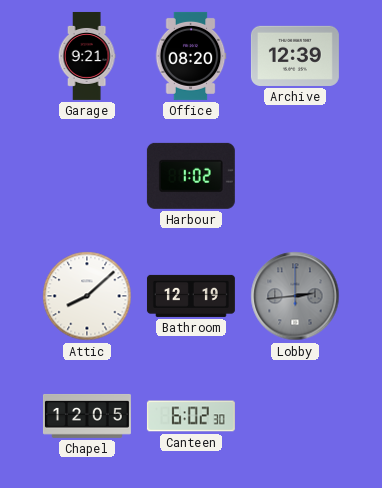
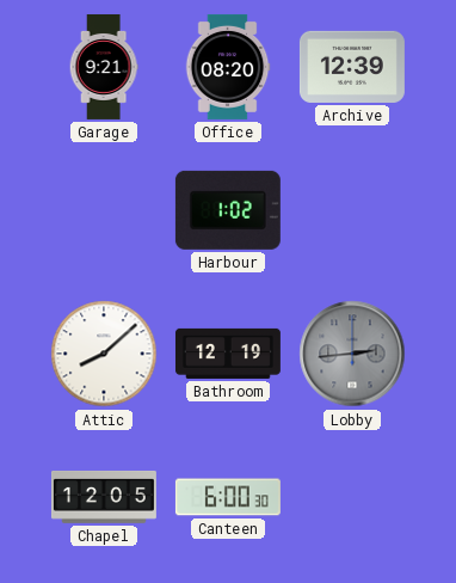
Canteen: 6:02 -> 6:00 (228, 497)
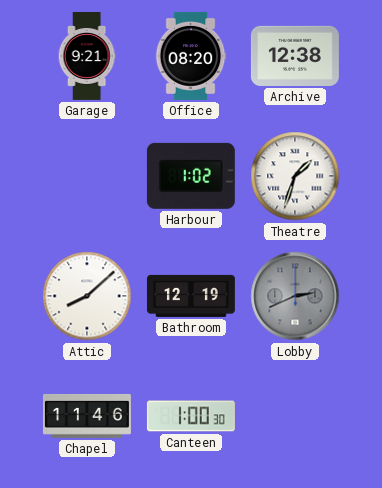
Archive: 12:39 -> 12:38 (295, 56)
Theatre: none -> 1:33 (295, 176)
Lobby: 2:44 -> 2:41 (295, 296)
Chapel: 12:05 -> 11:46 (87, 416)
Canteen: 6:00 -> 1:00 (191, 416)
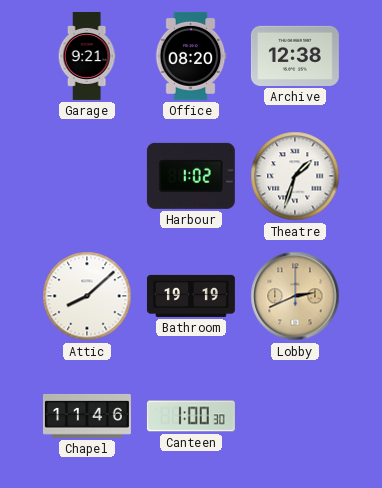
Bathroom: 12:19 -> 19:19 (191, 296)
Lobby dial: grey -> champagne (295, 296)
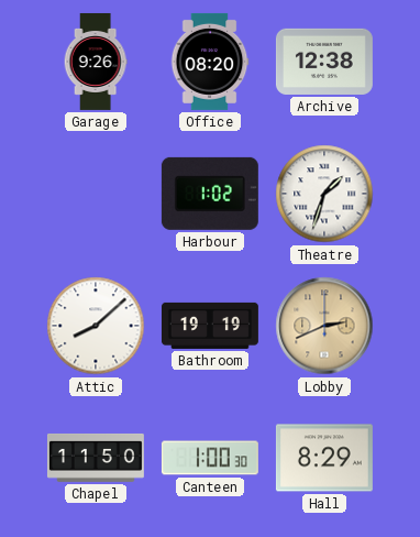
Garage: 9:21 -> 9:26 (96, 62)
Chapel: 11:46 -> 11:50 (96, 458)
Hall: none -> 8:29 (324, 458)
